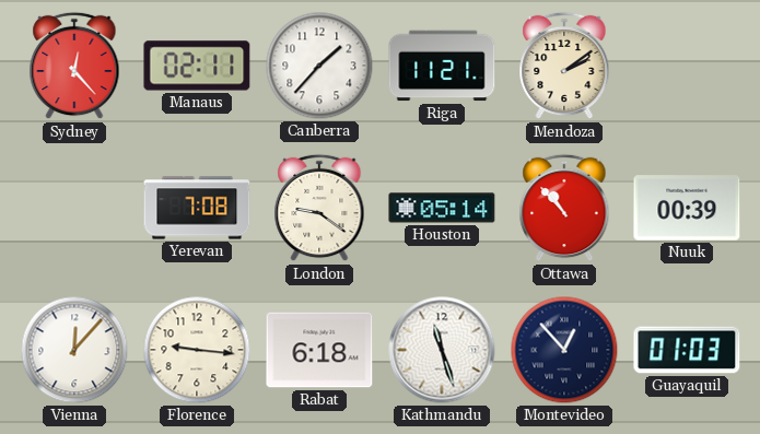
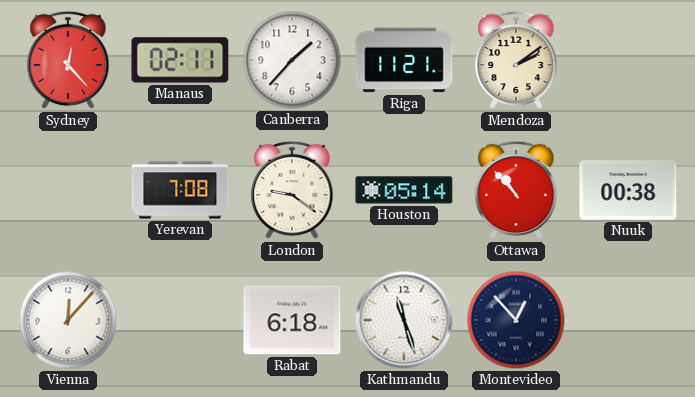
Nuuk: 00:39 -> 00:38 (628, 190)
Florence: 9:16 -> none (197, 350)
Guayaquil: 01:03 -> none (687, 350)
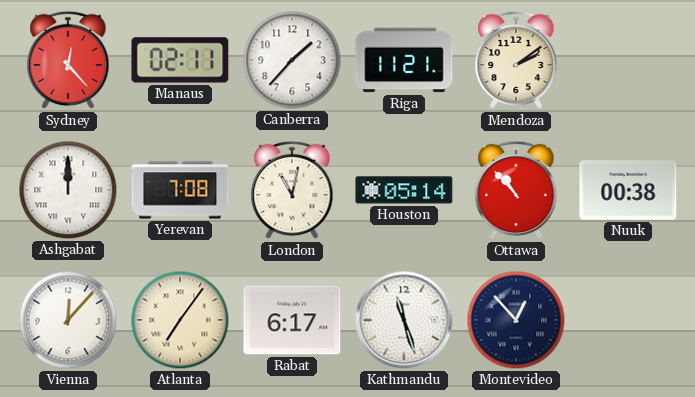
Ashgabat: none -> 12:00 (68, 190)
London: 9:21 -> 11:02 (292, 190)
Atlanta: none -> 7:06 (180, 320)
Rabat: 6:18 -> 6:17 (292, 320)
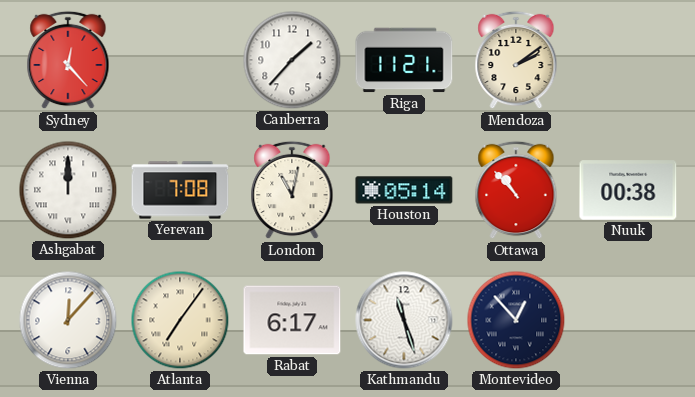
Manaus: 02:11 -> none (180, 60)
